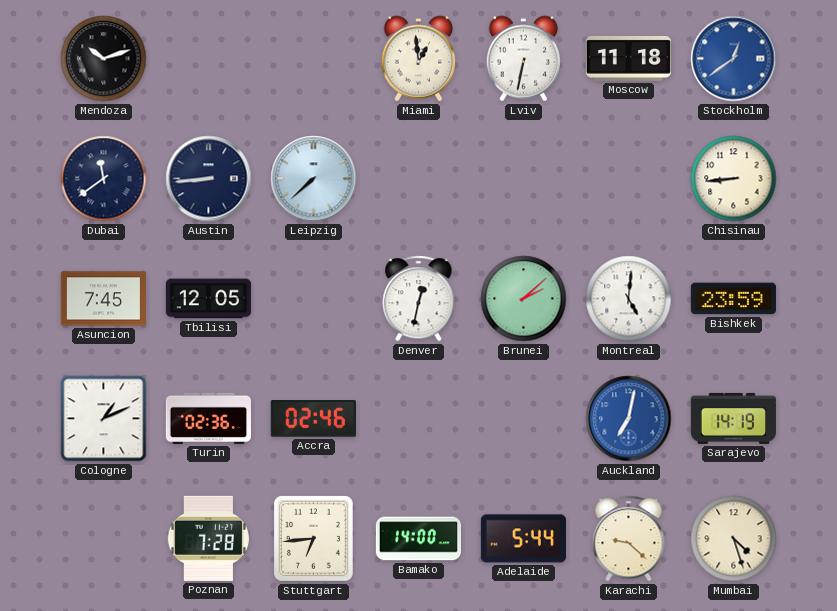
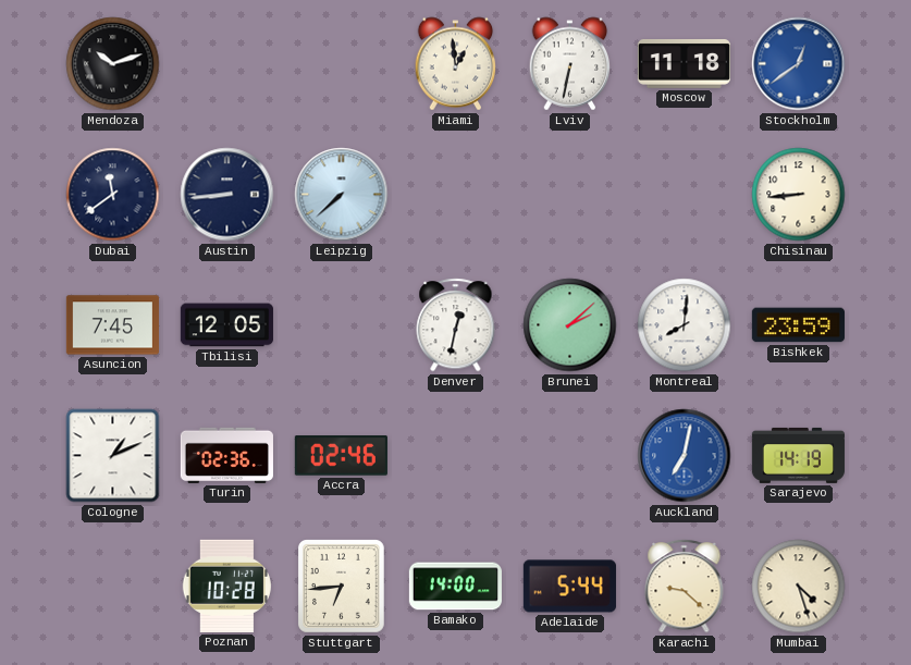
Montreal: 5:01 -> 8:01 (685, 325)
Poznan: 7:28 -> 10:28 (226, 586)
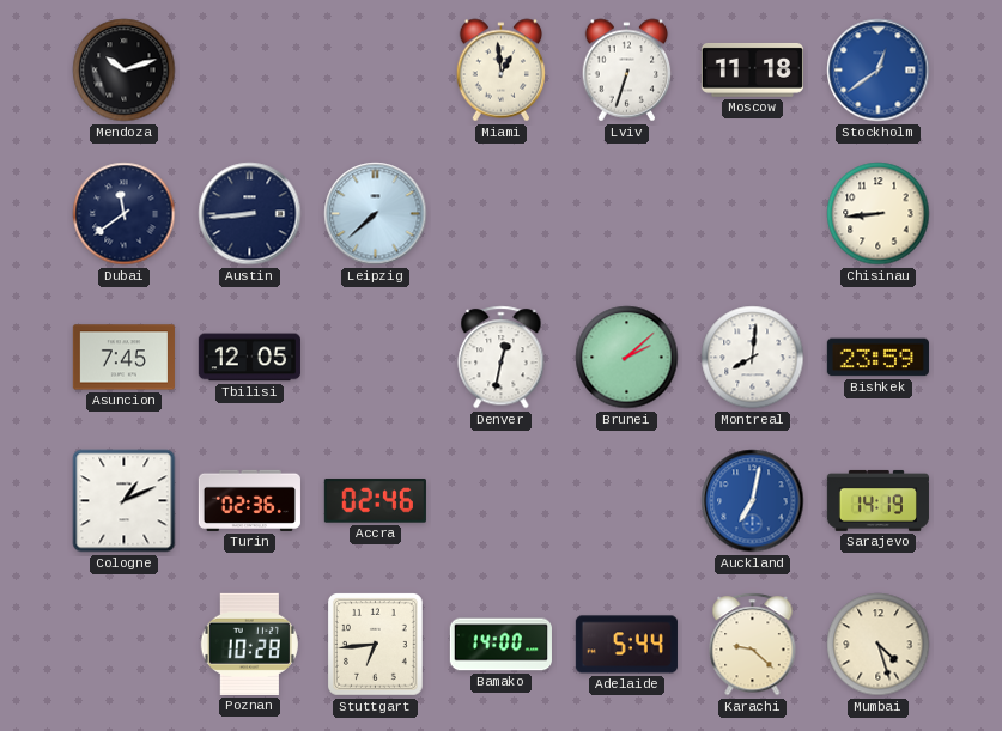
Lviv: 6:32 -> 6:33 (627, 71)
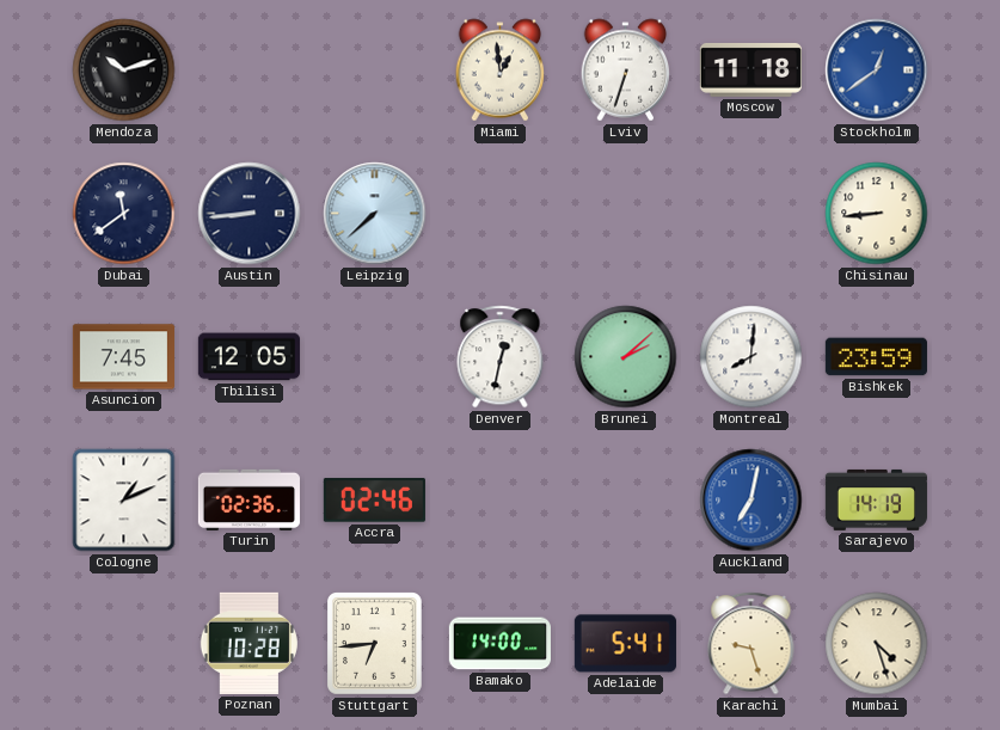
Adelaide: 5:44 -> 5:41 (625, 644)
Karachi: 9:22 -> 9:27 (751, 644)
